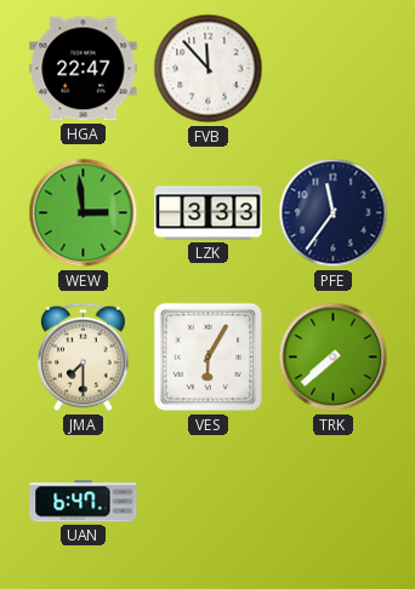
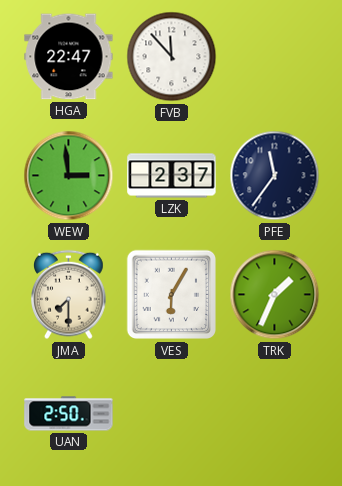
LZK: 3:33 -> 2:37 (172, 176)
TRK: 7:38 -> 1:34 (275, 295)
UAN: 6:47 -> 2:50 (69, 414)
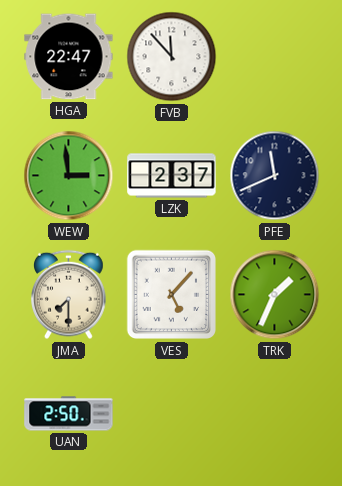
PFE: 11:36 -> 11:41 (275, 176)
VES: 6:05 -> 5:07 (172, 295)
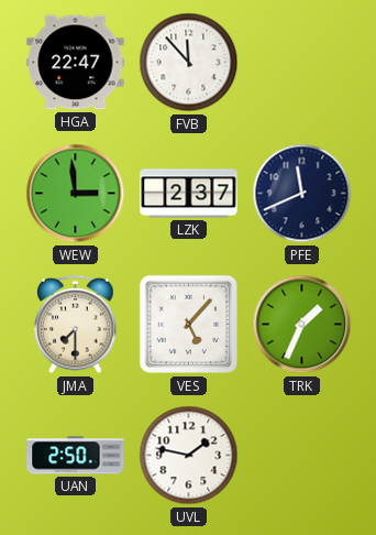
UVL: none -> 1:47 (189, 456)
